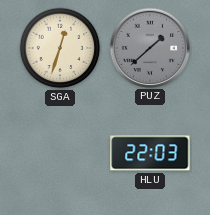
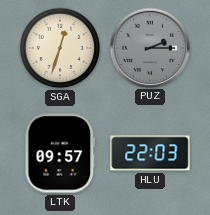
PUZ: 1:38 -> 2:15 (149, 47)
LTK: none -> 09:57 (60, 153)
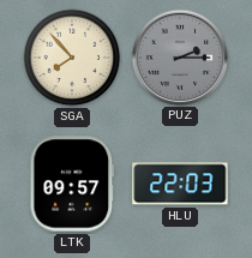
SGA: 12:33 -> 7:53 (72, 58)
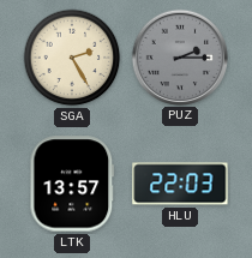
SGA: 7:53 -> 2:25 (72, 58)
LTK: 09:57 -> 13:57 (72, 184)
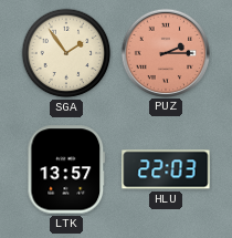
SGA: 2:25 -> 1:54 (66, 53)
PUZ dial: grey -> salmon (165, 52)
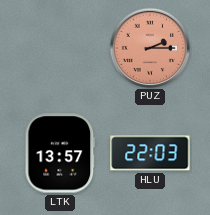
SGA: 1:54 -> none (66, 53)
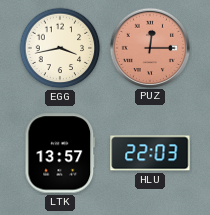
EGG: none -> 3:43 (60, 48)
PUZ: 2:15 -> 12:15 (149, 47)
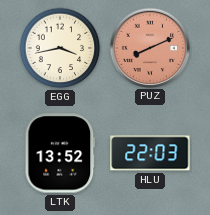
PUZ: 12:15 -> 8:11 (149, 47)
LTK: 13:57 -> 13:52 (60, 153)
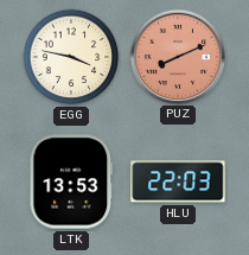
EGG: 3:43 -> 3:47 (71, 57)
LTK: 13:52 -> 13:53 (71, 181)
